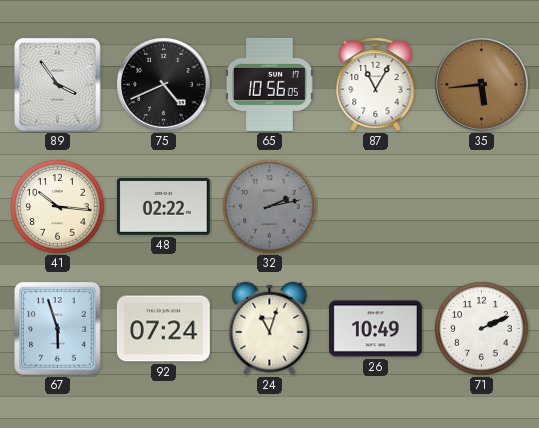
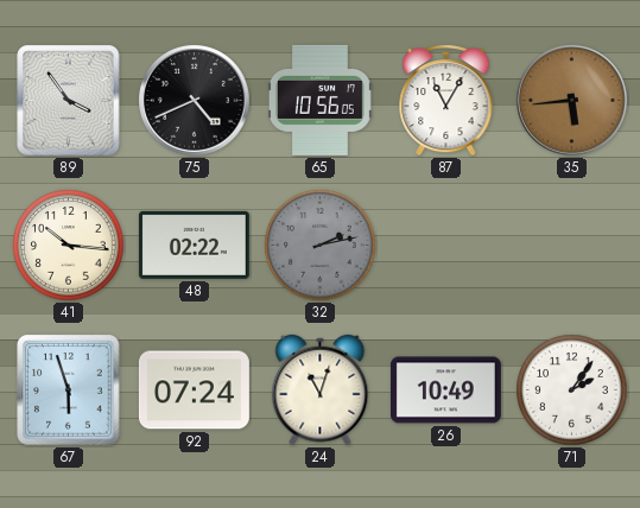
71: 2:11 -> 2:06 (572, 390)
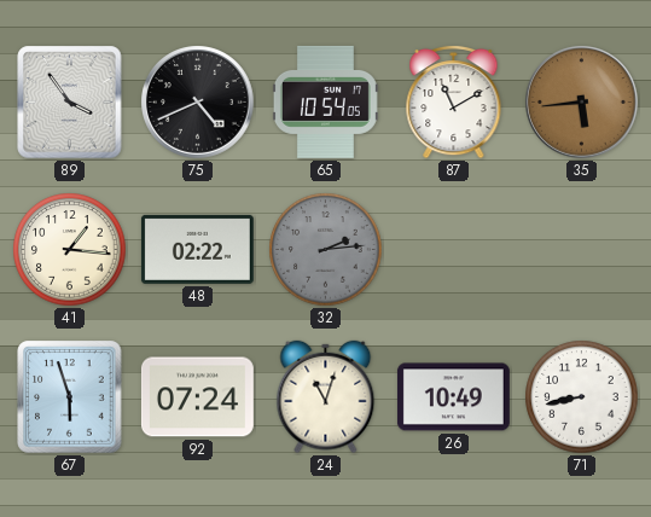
65: 10:56 -> 10:54 (325, 101)
87: 11:05 -> 11:10 (454, 101)
41: 10:16 -> 1:16 (70, 250)
32: 2:13 -> 2:14 (326, 250)
71: 2:06 -> 8:43 (582, 397)
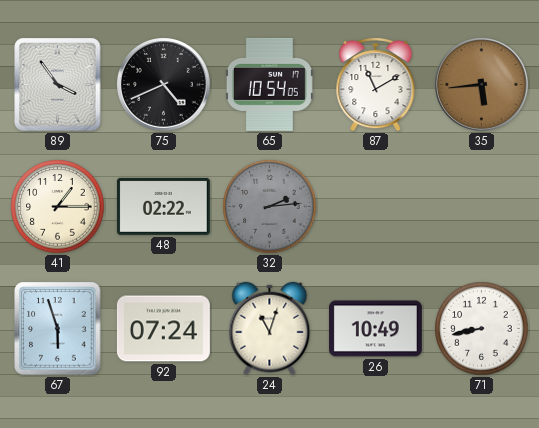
41: 1:16 -> 1:15 (58, 207)
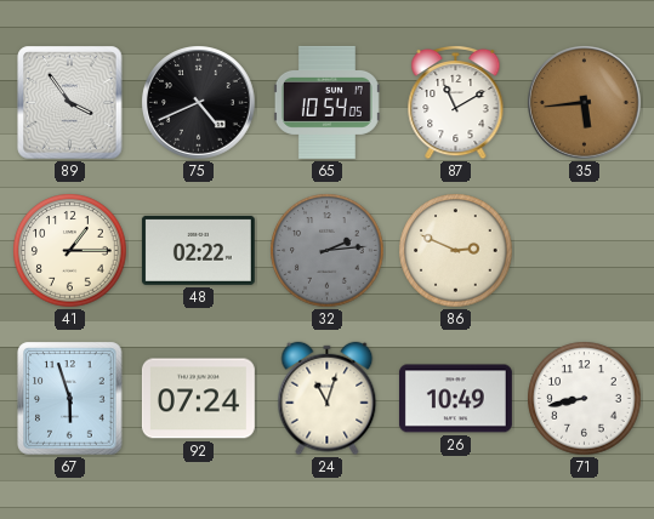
86: none -> 2:49 (456, 251)
